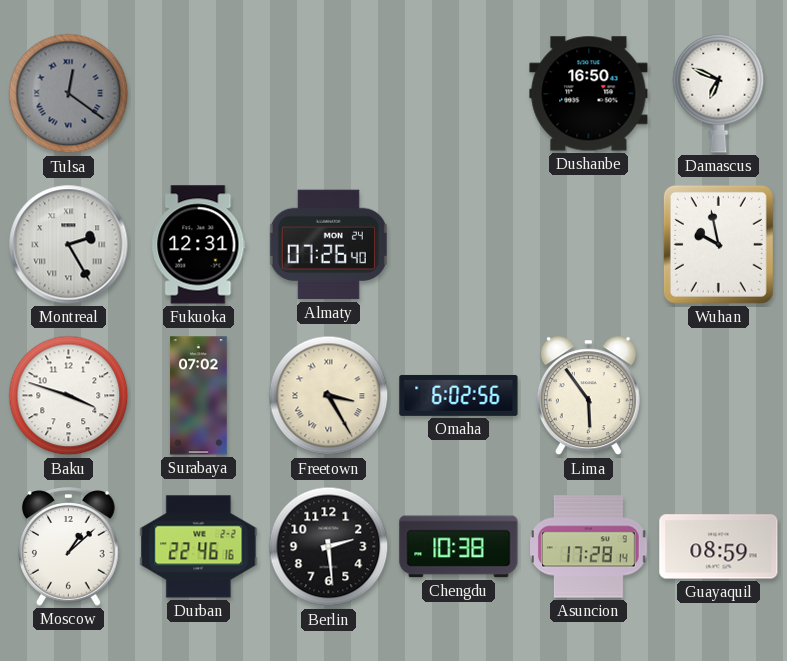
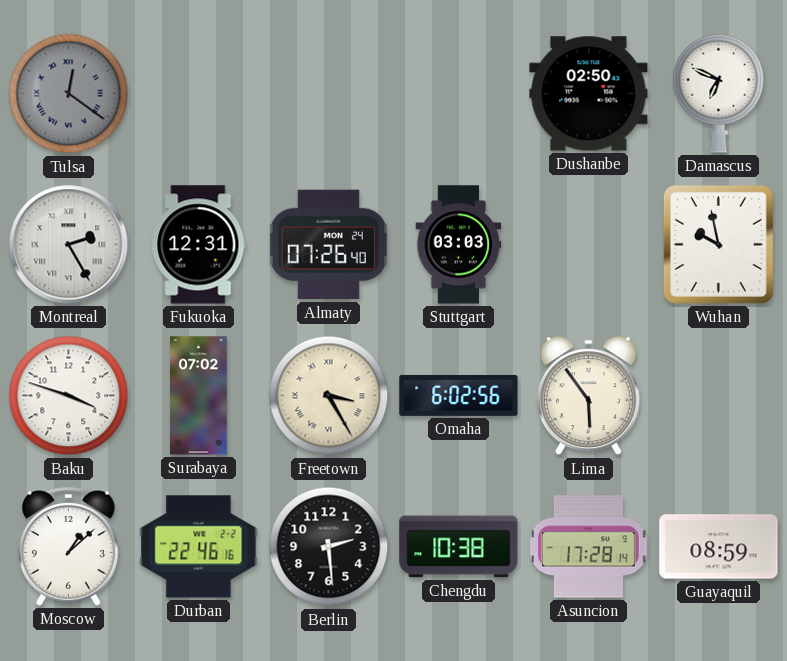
Dushanbe: 16:50 -> 02:50 (589, 94)
Stuttgart: none -> 03:03 (459, 245)
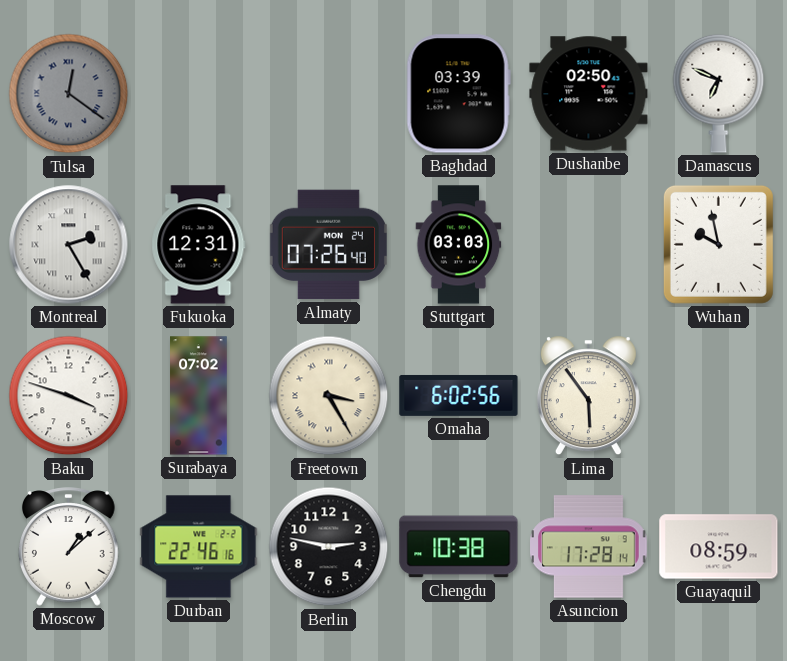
Baghdad: none -> 03:39 (458, 94)
Berlin: 2:29 -> 2:47 (329, 547)
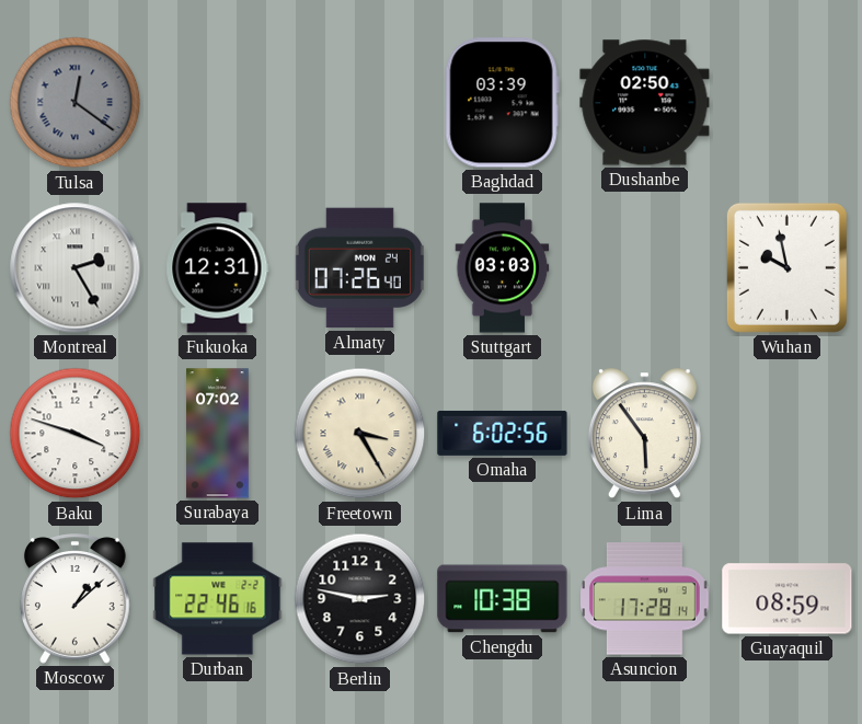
Damascus: 6:49 -> none (719, 93)
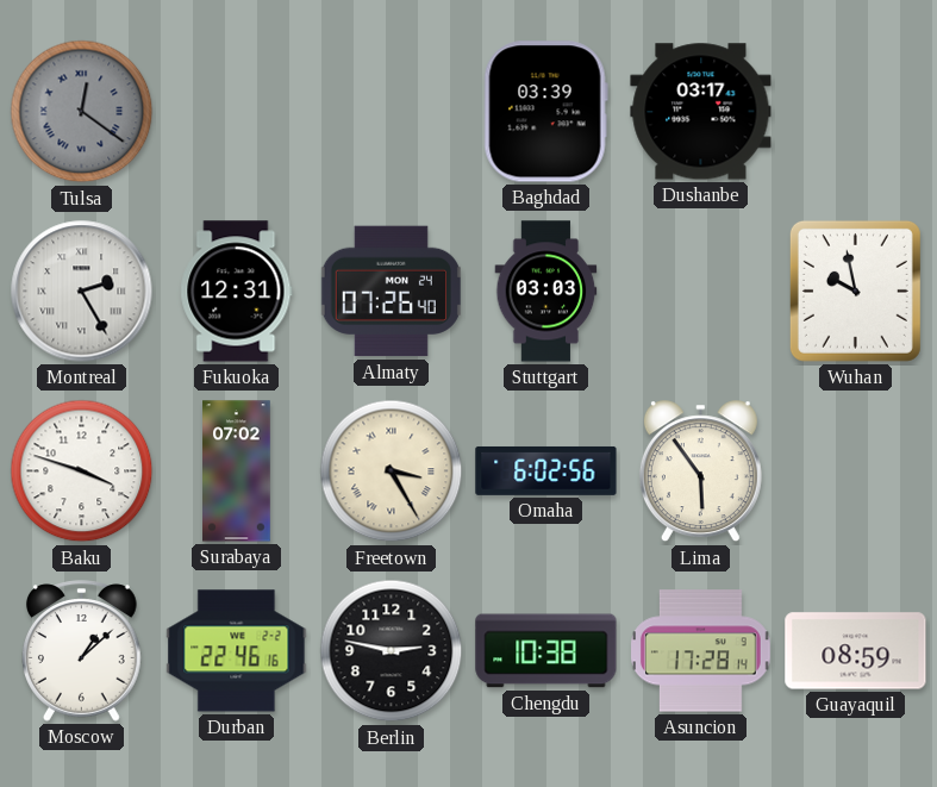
Dushanbe: 02:50 -> 03:17 (701, 112)
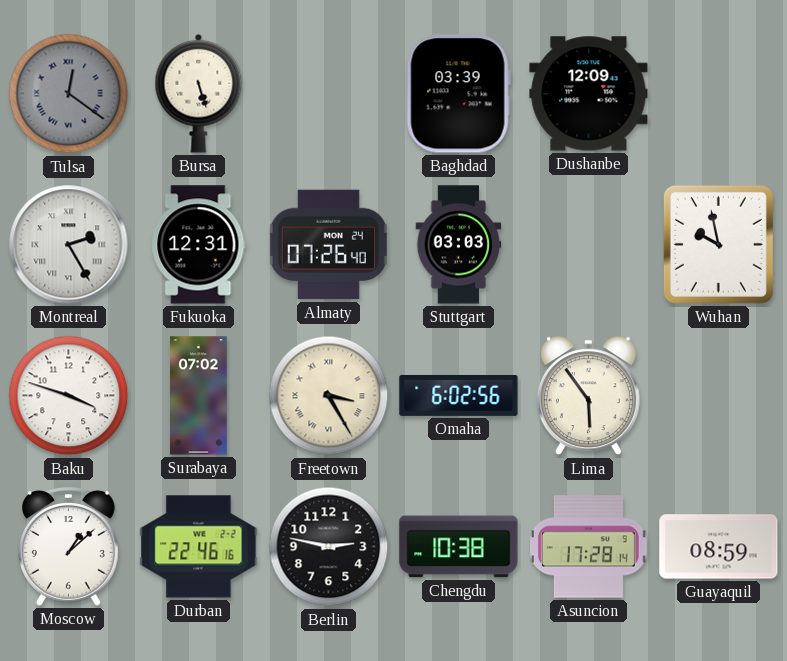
Bursa: none -> 5:27 (199, 93)
Dushanbe: 03:17 -> 12:09 (589, 94)
